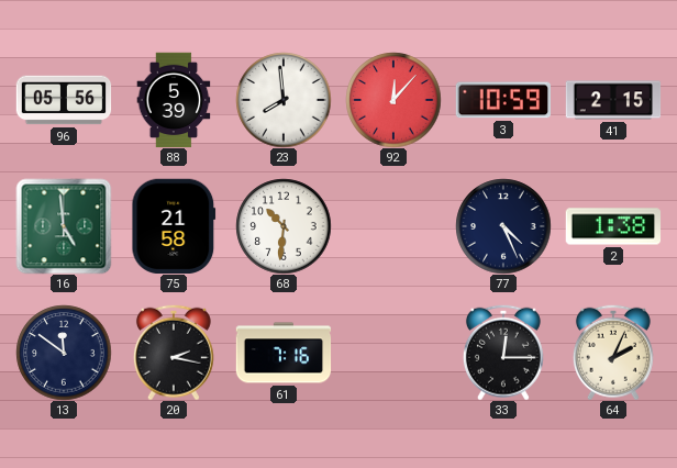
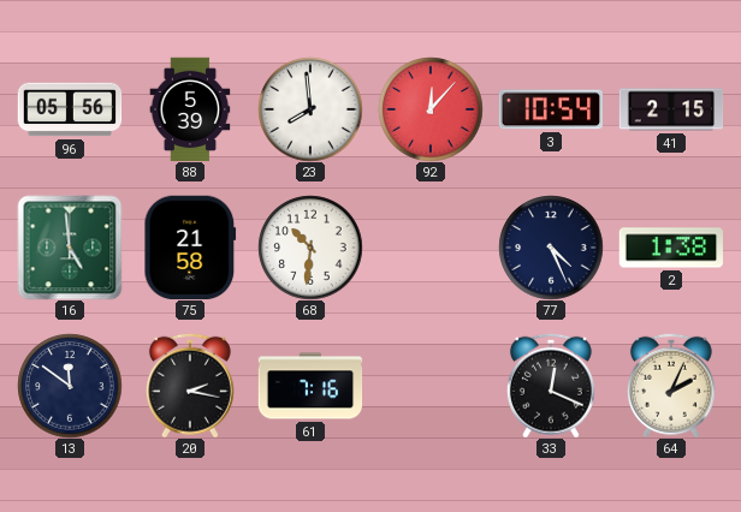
3: 10:59 -> 10:54 (550, 109)
33: 12:15 -> 12:19 (551, 386)
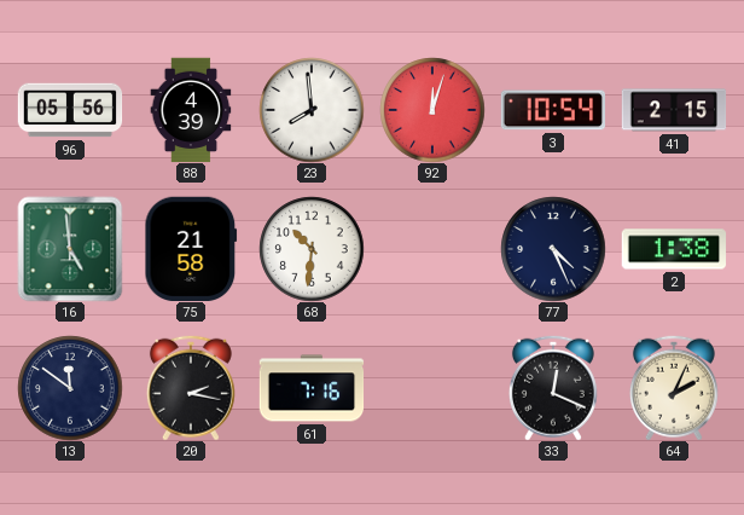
88: 5:39 -> 4:39 (191, 110)
92: 12:07 -> 12:03 (432, 110)
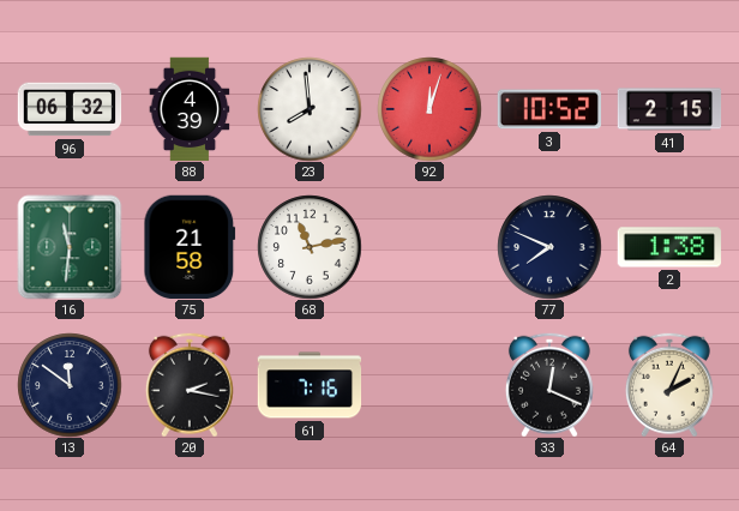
96: 05:56 -> 06:32 (70, 109)
3: 10:54 -> 10:52 (548, 109)
16: 4:59 -> 11:31 (70, 247)
68: 10:31 -> 11:13 (310, 247)
77: 4:26 -> 7:49 (549, 247)
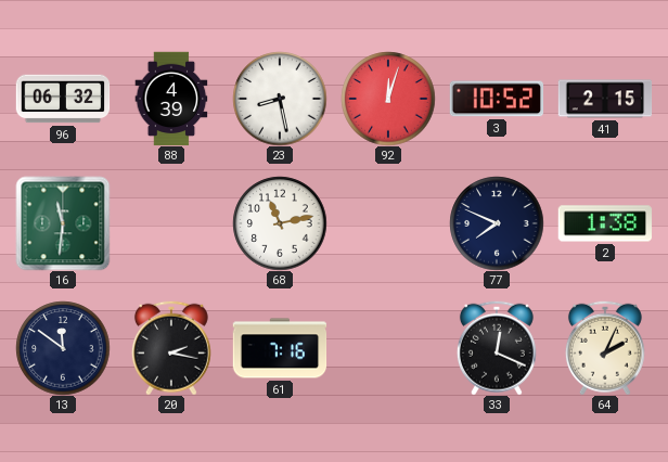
23: 7:59 -> 8:28 (280, 99)
75: 21:58 -> none (190, 246)
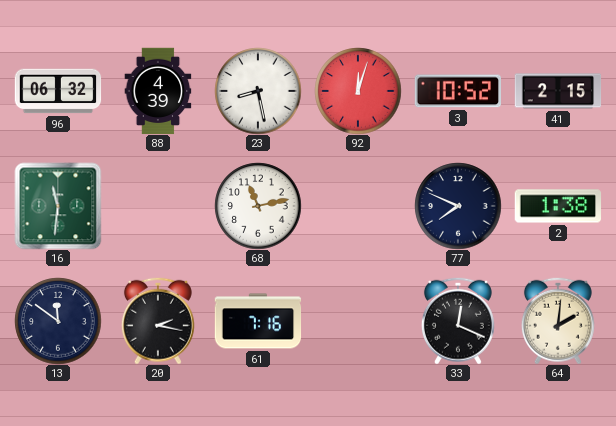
64: 2:04 -> 2:01 (558, 321)
